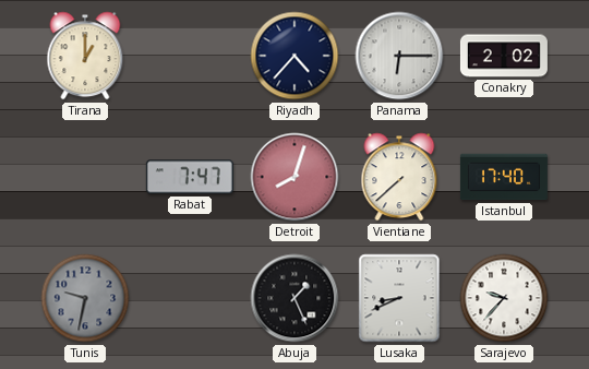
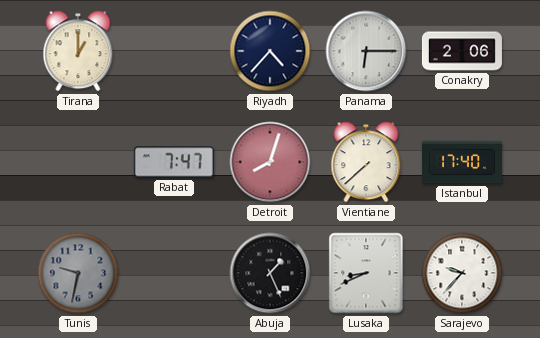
Conakry: 2:02 -> 2:06 (462, 51)
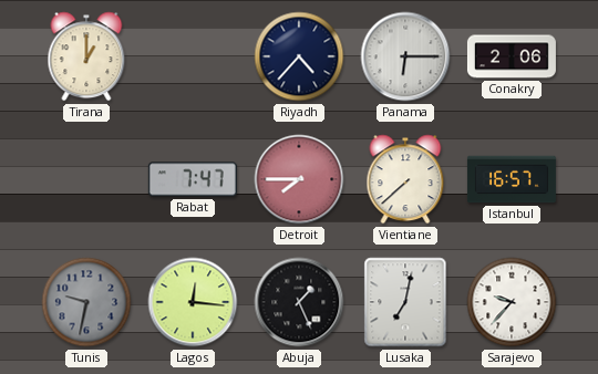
Detroit: 8:03 -> 7:45 (299, 179)
Istanbul: 17:40 -> 16:57 (512, 179)
Lagos: none -> 12:16 (193, 302)
Lusaka: 8:41 -> 7:02 (405, 302)
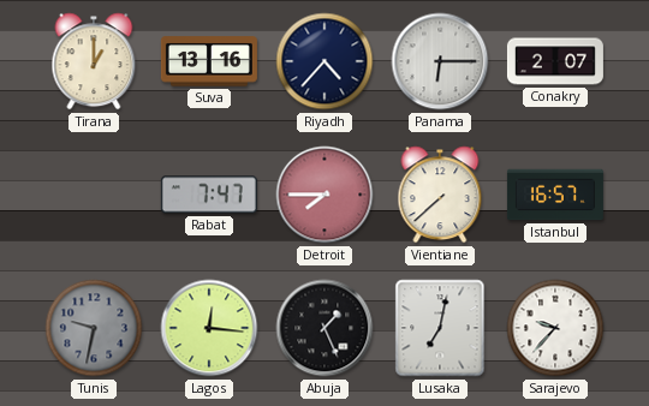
Suva: none -> 13:16 (209, 61)
Conakry: 2:06 -> 2:07 (555, 61)
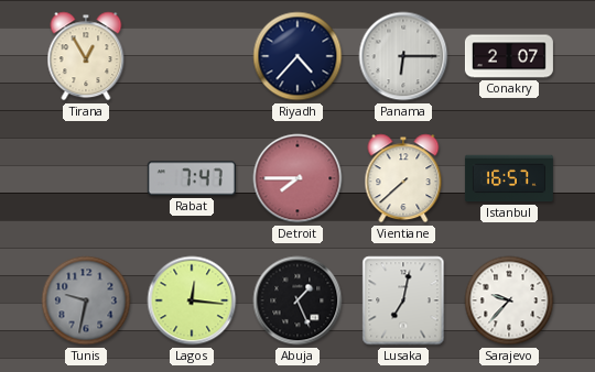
Tirana: 1:00 -> 12:55 (86, 56)
Suva: 13:16 -> none (209, 61)
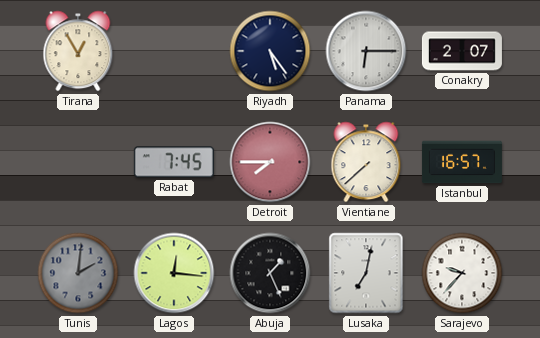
Riyadh: 4:37 -> 5:24 (270, 51)
Rabat: 7:47 -> 7:45 (174, 162)
Tunis: 9:32 -> 2:01 (78, 273)
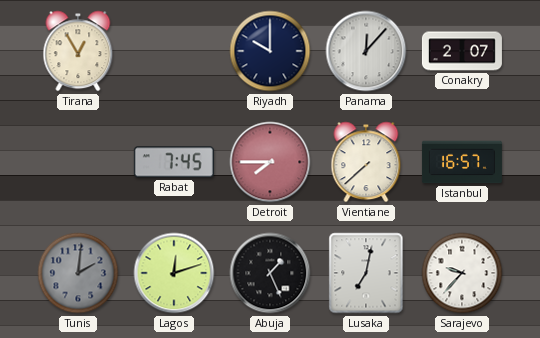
Riyadh: 5:24 -> 10:00 (270, 51)
Panama: 6:15 -> 12:07 (366, 51)
Lagos: 12:16 -> 12:12 (174, 273)
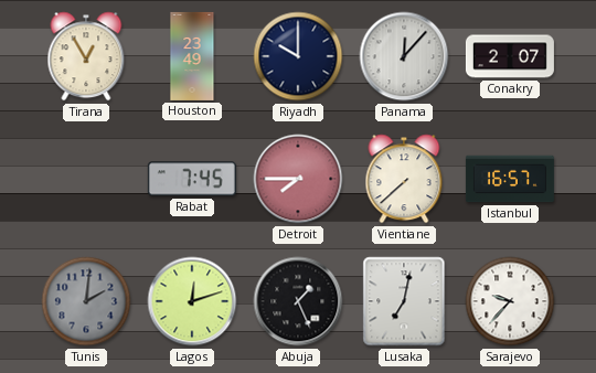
Houston: none -> 23:49 (192, 56)
